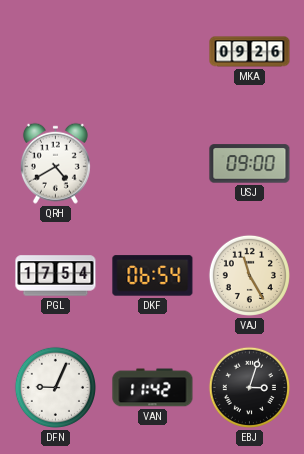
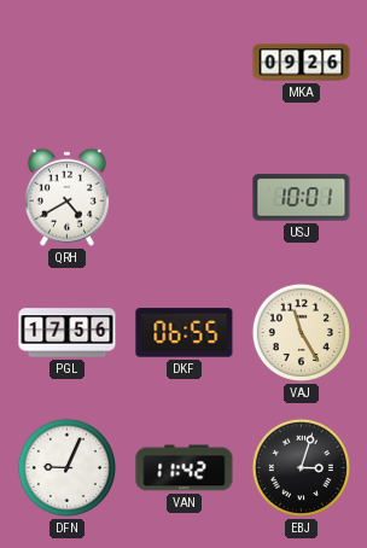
USJ: 09:00 -> 10:01 (302, 198)
PGL: 17:54 -> 17:56 (68, 333)
DKF: 06:54 -> 06:55 (185, 333)
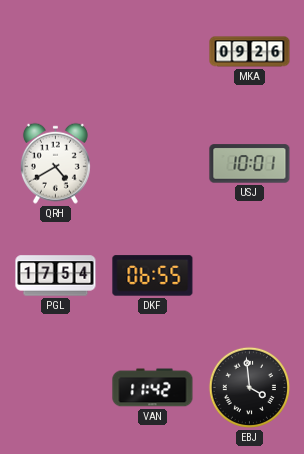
PGL: 17:56 -> 17:54 (56, 276)
VAJ: 11:25 -> none (301, 332)
DFN: 9:04 -> none (66, 467)
EBJ: 3:03 -> 3:59 (249, 387)
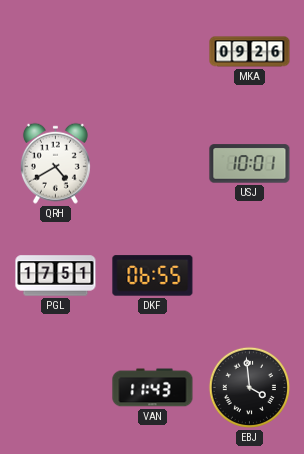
PGL: 17:54 -> 17:51 (56, 276)
VAN: 11:42 -> 11:43 (153, 388)
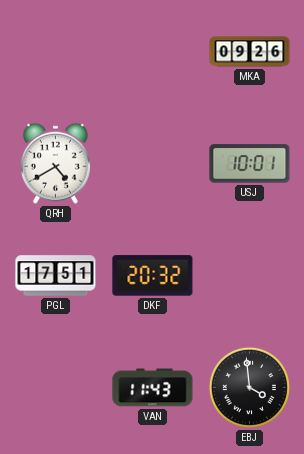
DKF: 06:55 -> 20:32 (153, 276)
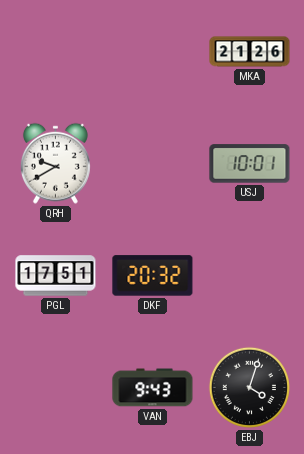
MKA: 09:26 -> 21:26 (250, 52)
QRH: 4:40 -> 9:40 (55, 163)
VAN: 11:43 -> 9:43 (153, 388)
EBJ: 3:59 -> 4:03 (249, 387)
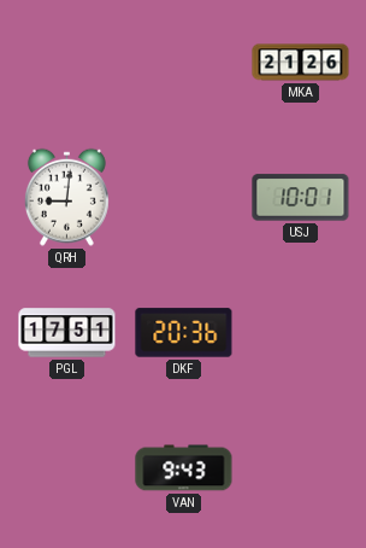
QRH: 9:40 -> 9:01 (66, 197)
DKF: 20:32 -> 20:36 (184, 333)
EBJ: 4:03 -> none (249, 387)
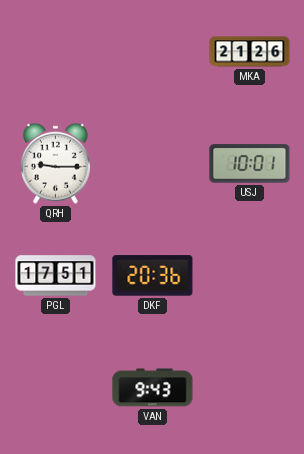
QRH: 9:01 -> 9:15 (55, 163)
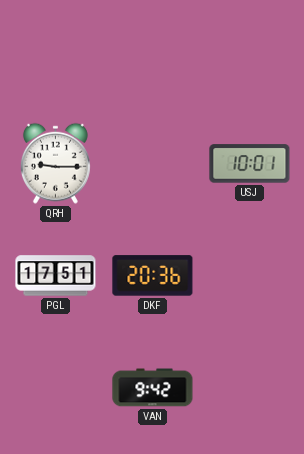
MKA: 21:26 -> none (250, 52)
VAN: 9:43 -> 9:42 (153, 388)
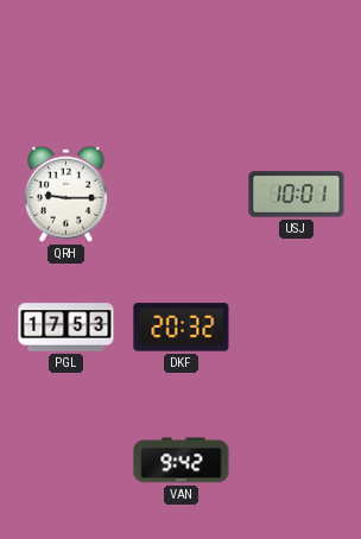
PGL: 17:51 -> 17:53 (66, 328)
DKF: 20:36 -> 20:32 (182, 328)
